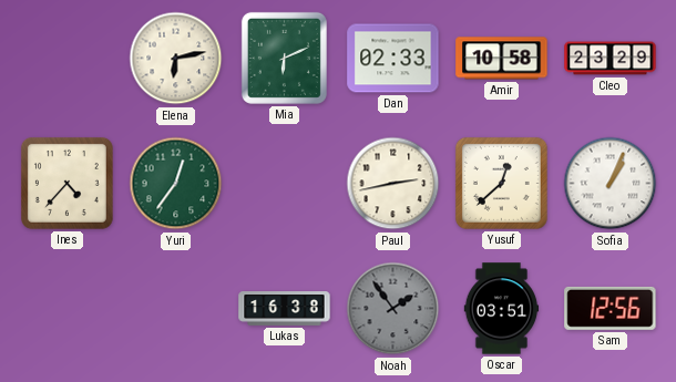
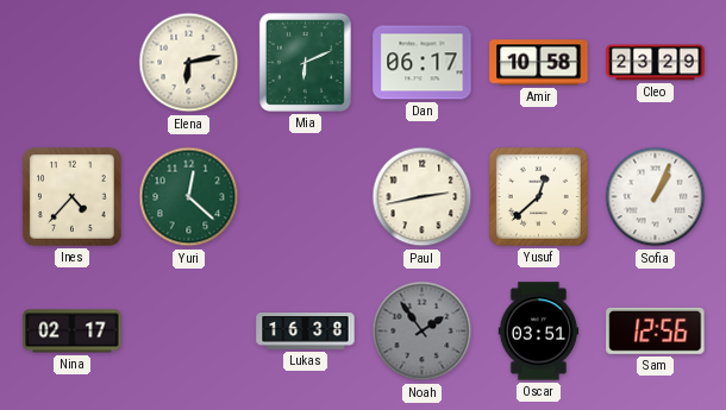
Dan: 02:33 -> 06:17 (423, 63)
Yuri: 12:36 -> 12:22 (189, 197)
Nina: none -> 02:17 (73, 332)
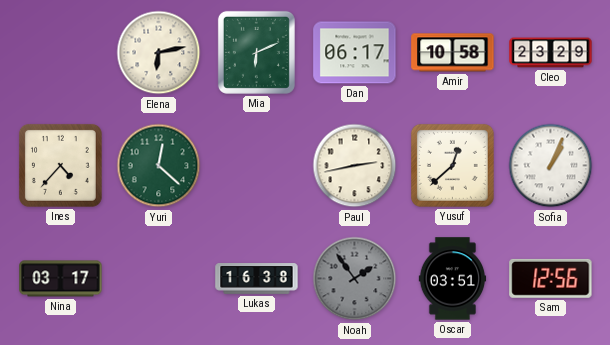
Nina: 02:17 -> 03:17 (61, 279)
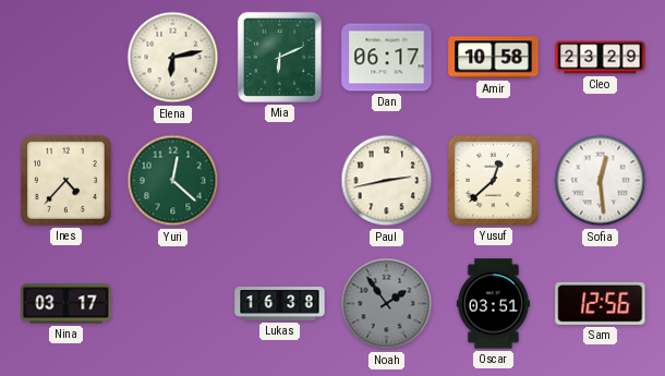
Sofia: 1:04 -> 12:29 (601, 181)
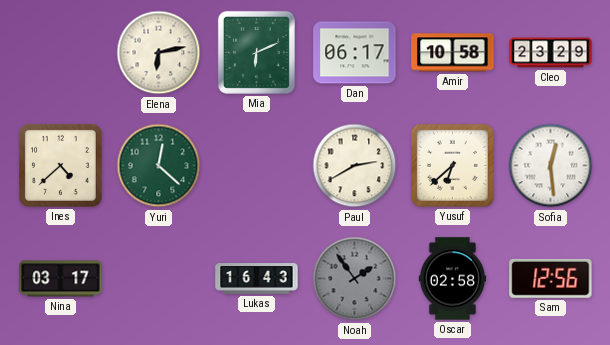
Ines: 4:37 -> 4:38 (60, 165)
Paul: 2:43 -> 2:40 (355, 166)
Yusuf: 12:38 -> 6:38 (452, 165)
Lukas: 16:38 -> 16:43 (257, 279)
Oscar: 03:51 -> 02:58 (453, 279)
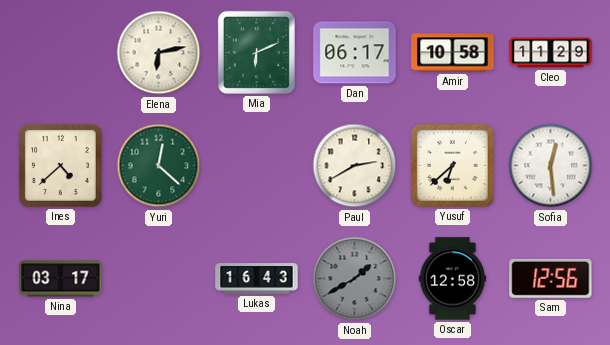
Cleo: 23:29 -> 11:29 (551, 53)
Noah: 1:54 -> 1:40 (355, 279)
Oscar: 02:58 -> 12:58 (453, 279)
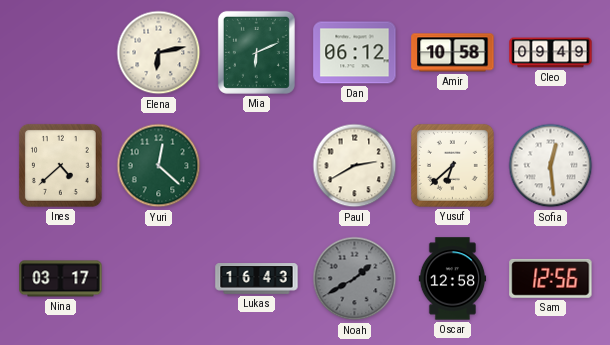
Dan: 06:17 -> 06:12 (355, 53)
Cleo: 11:29 -> 09:49 (551, 53)
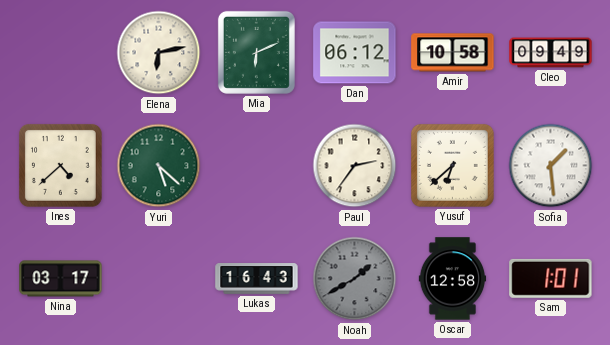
Yuri: 12:22 -> 5:22 (159, 166)
Paul: 2:40 -> 2:36 (355, 166)
Sofia: 12:29 -> 1:29 (551, 166)
Sam: 12:56 -> 1:01 (551, 278)
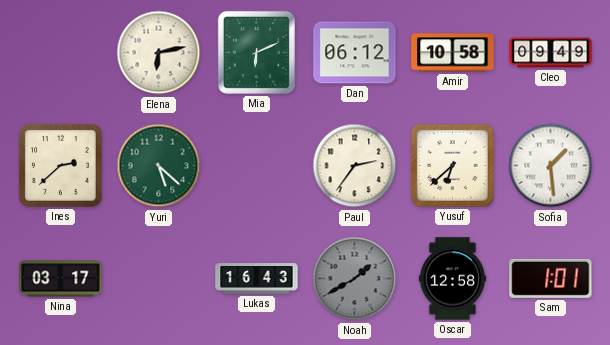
Ines: 4:38 -> 2:38 (60, 165)
